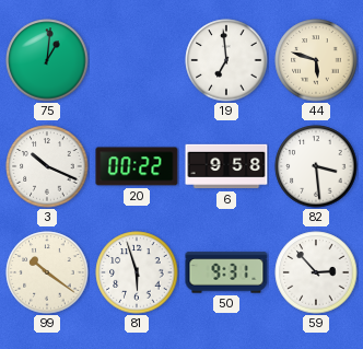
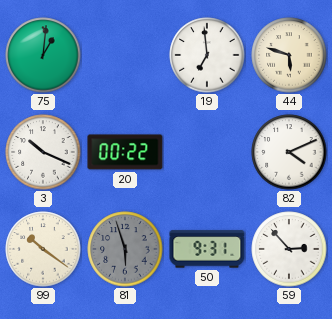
6: 9:58 -> none (226, 166)
82: 3:29 -> 4:11 (289, 152)
81 dial: white -> grey (125, 249)
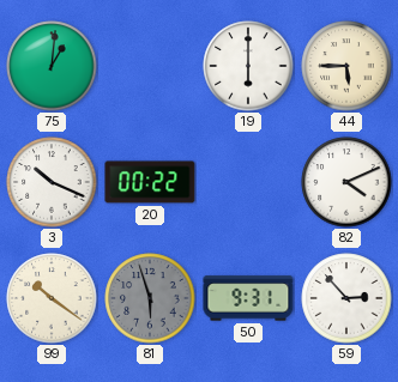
19: 6:59 -> 6:00 (248, 66)
44: 5:48 -> 5:45 (346, 66)
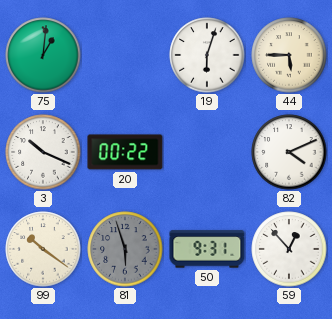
19: 6:00 -> 6:03 (207, 55)
59: 2:53 -> 12:53 (289, 249)
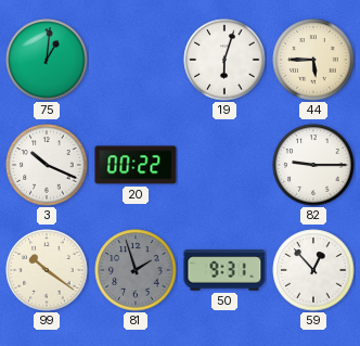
82: 4:11 -> 9:15 (313, 165)
81: 5:57 -> 1:57 (136, 270)
